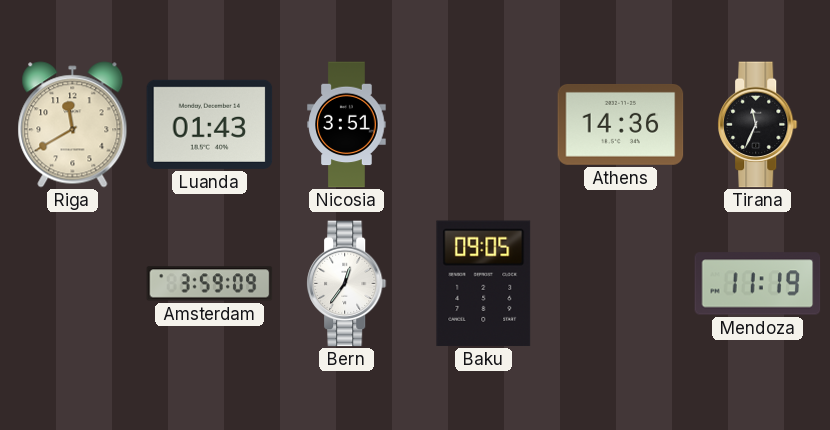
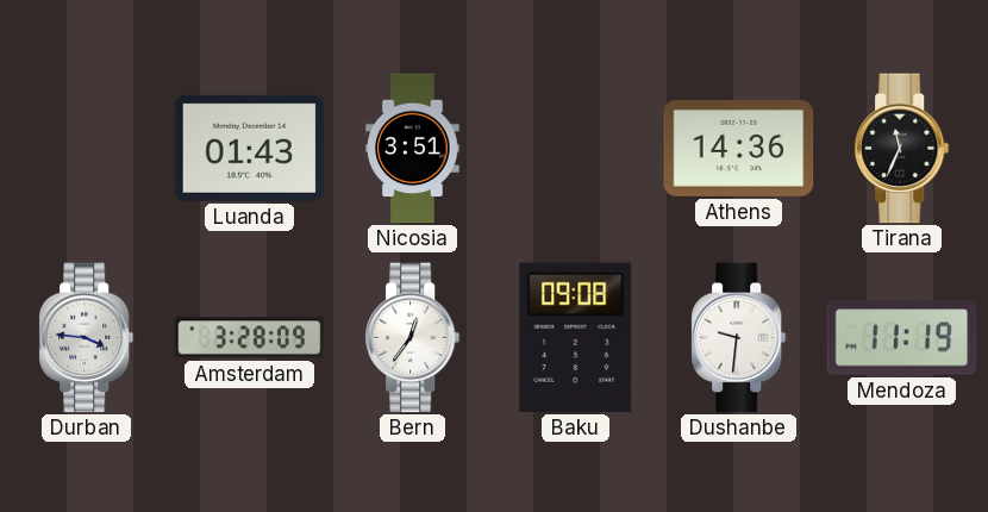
Riga: 11:40 -> none (73, 125)
Durban: none -> 3:46 (87, 338)
Amsterdam: 3:59 -> 3:28 (250, 338)
Baku: 09:05 -> 09:08 (576, 338)
Dushanbe: none -> 9:31 (739, 338)
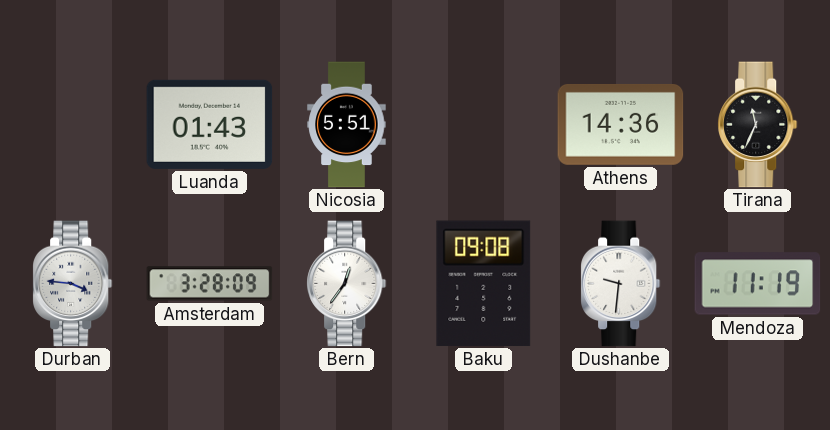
Nicosia: 3:51 -> 5:51 (347, 125)
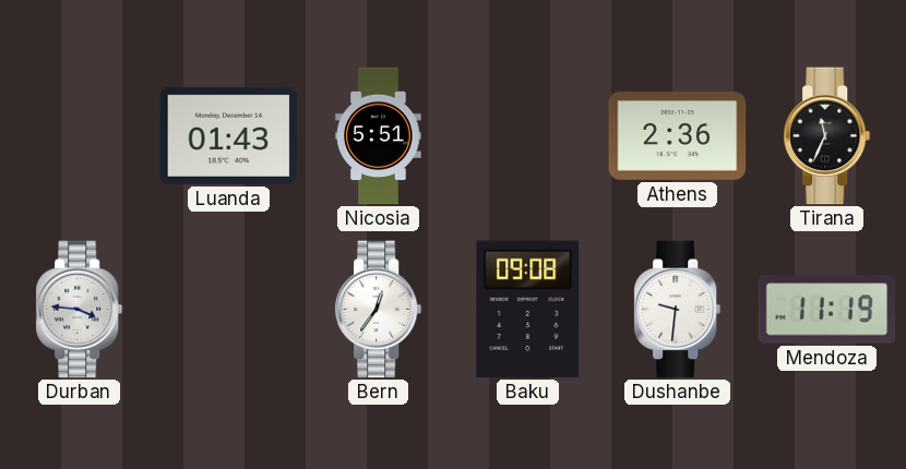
Athens: 14:36 -> 2:36 (678, 135)
Amsterdam: 3:28 -> none (210, 284)
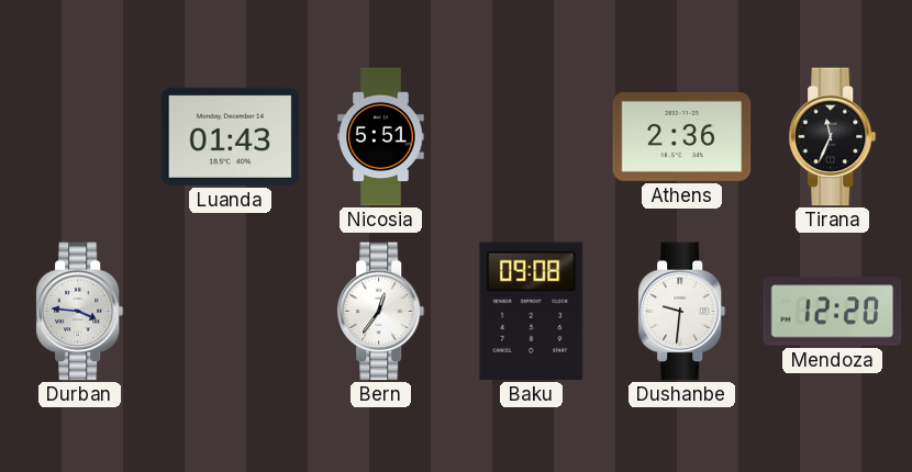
Mendoza: 11:19 -> 12:20 (833, 312)
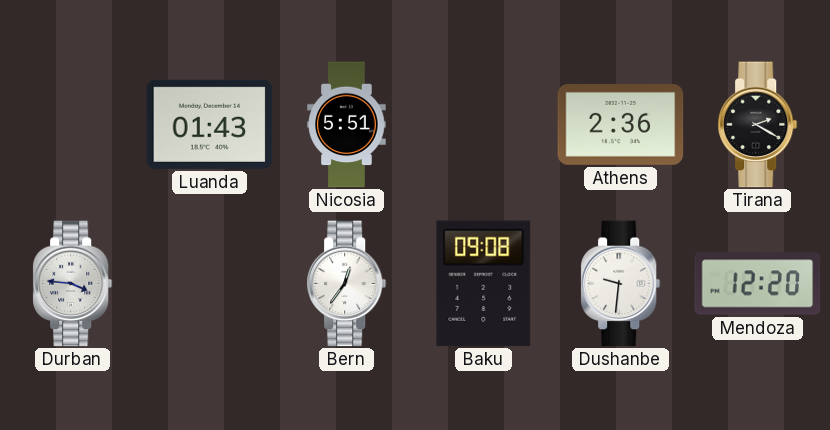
Tirana: 11:34 -> 2:20 (758, 125)
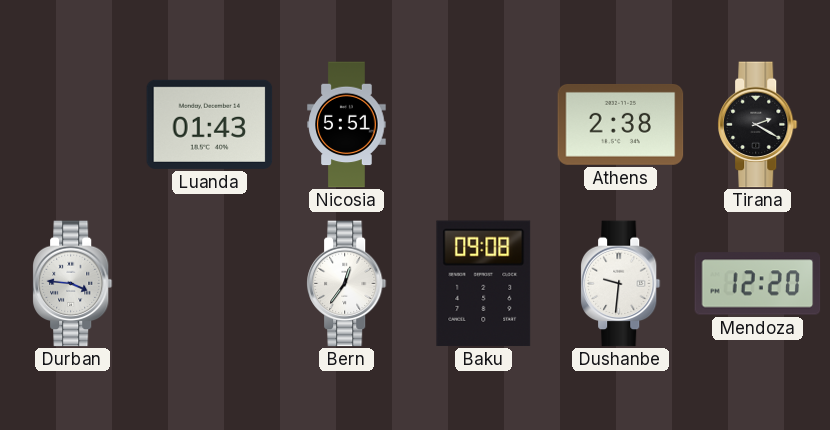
Athens: 2:36 -> 2:38 (621, 124)
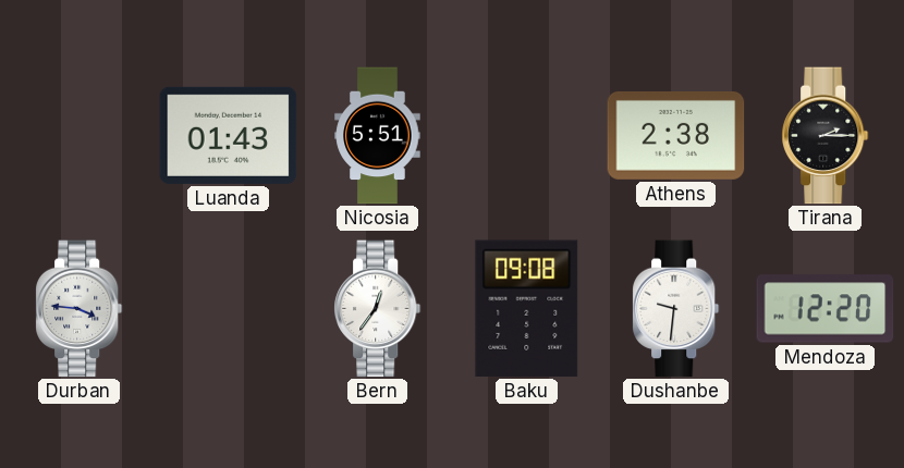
Tirana: 2:20 -> 2:15 (826, 136)
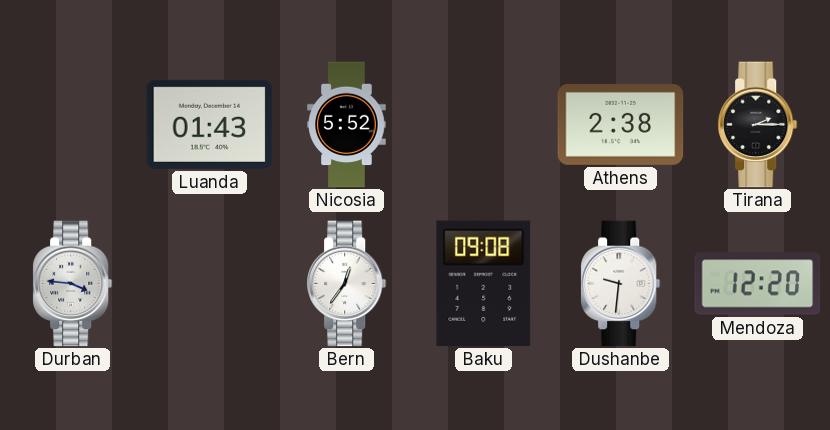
Nicosia: 5:51 -> 5:52 (347, 125)
